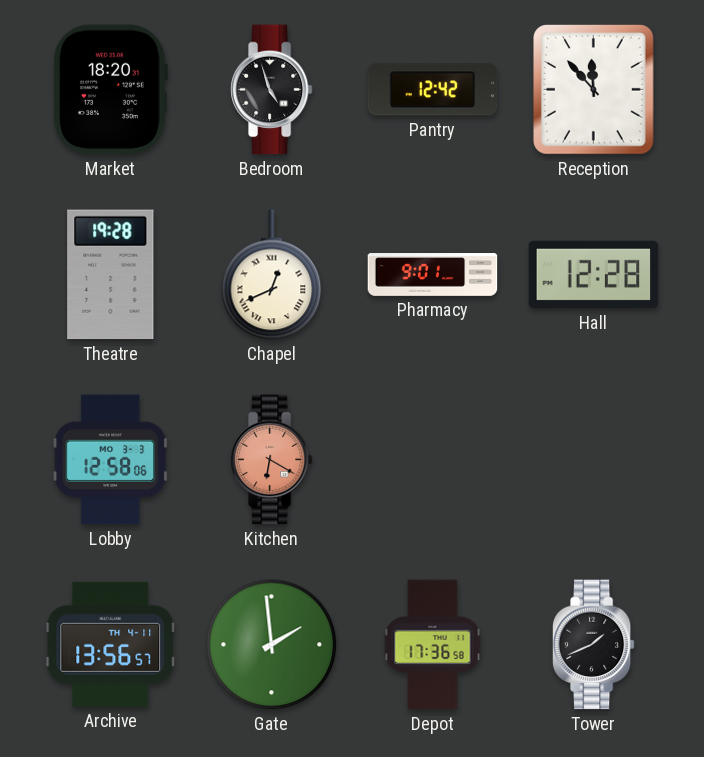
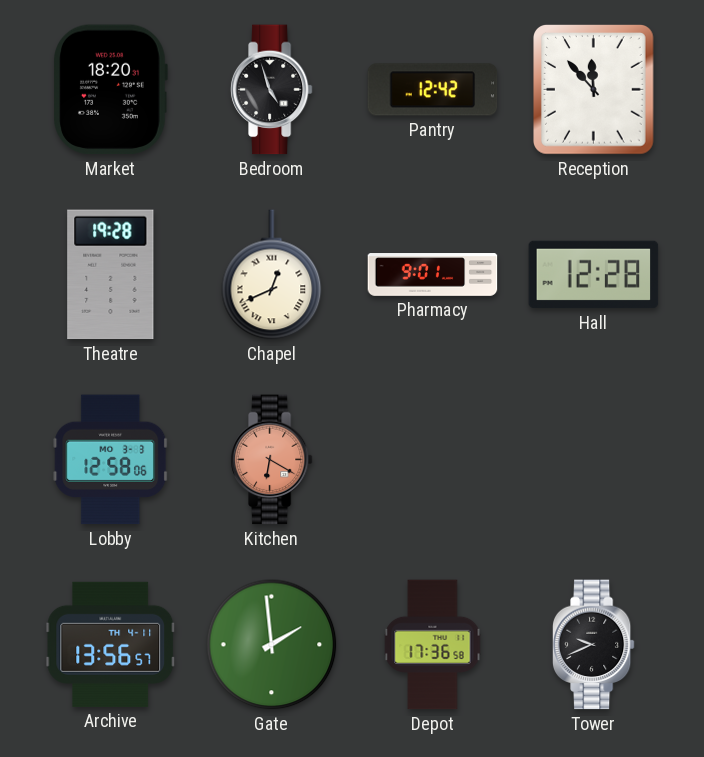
Tower: 1:41 -> 9:41 (593, 645)
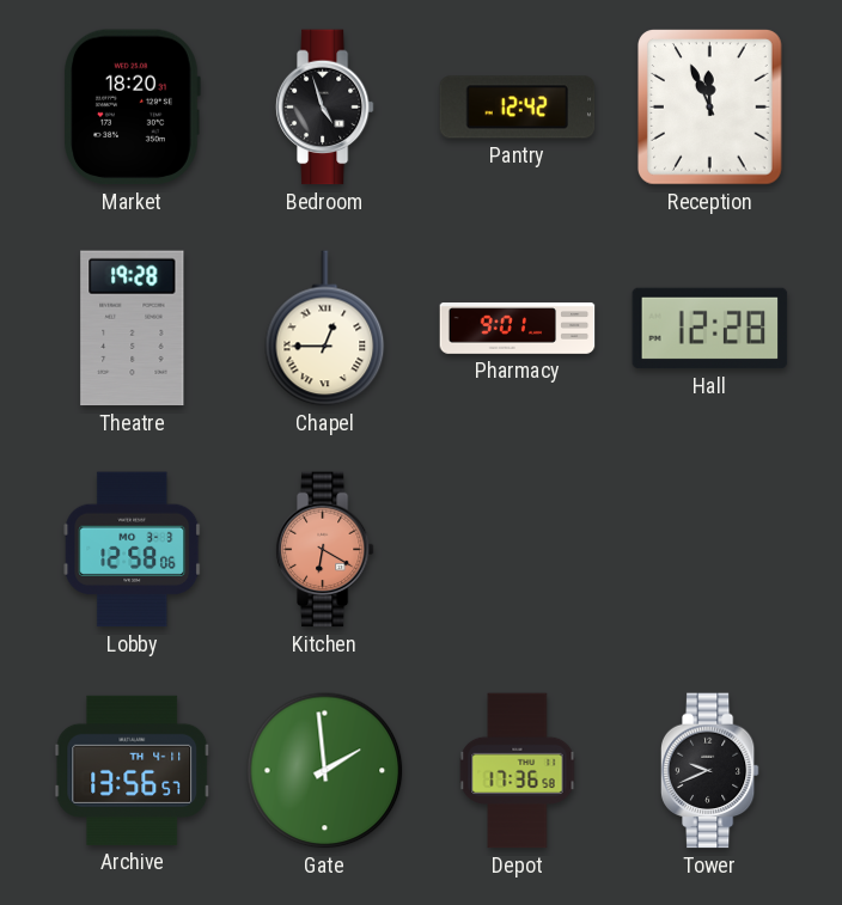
Reception: 11:53 -> 11:56 (710, 108)
Chapel: 12:41 -> 12:45 (325, 329)
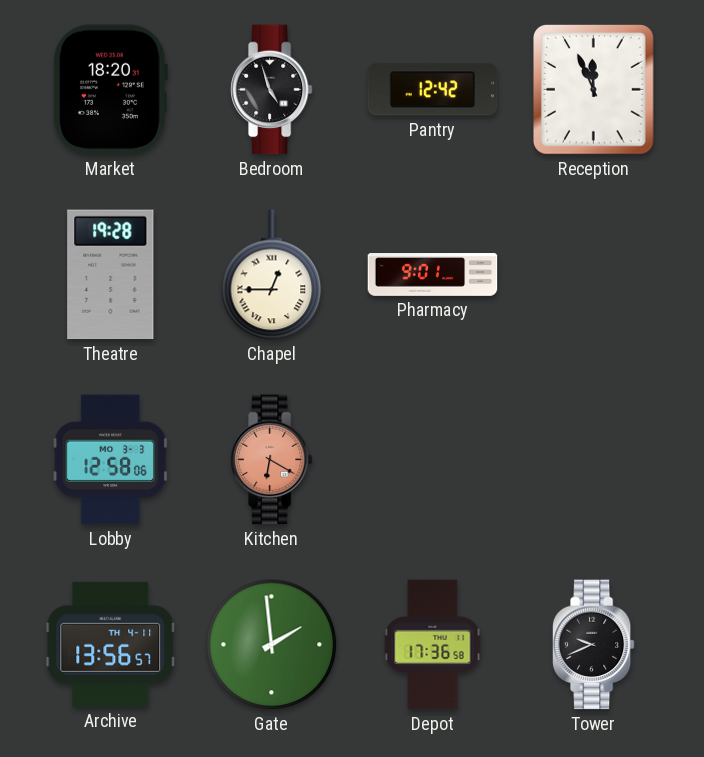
Hall: 12:28 -> none (710, 329)
